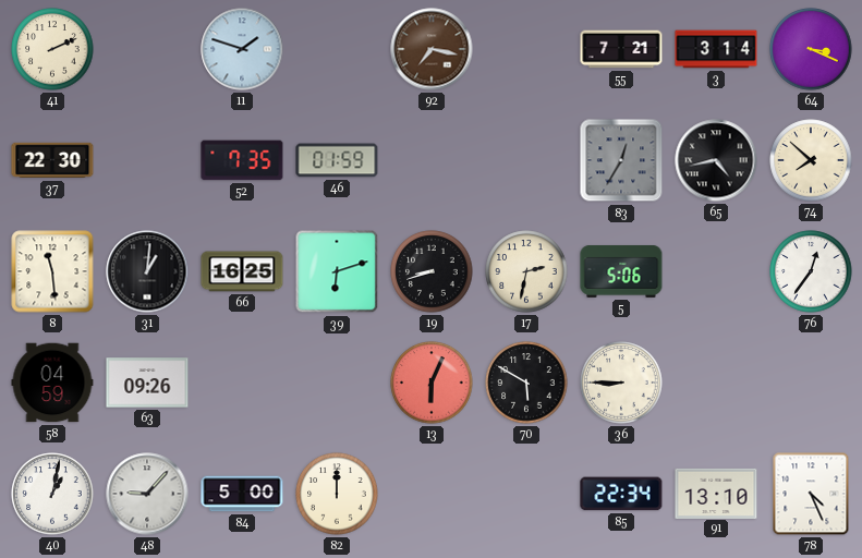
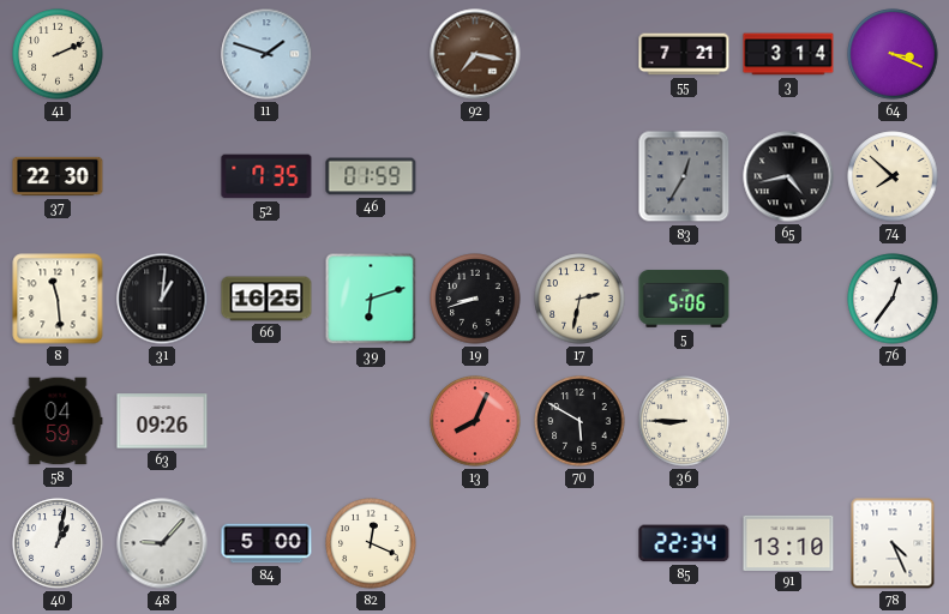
13: 6:04 -> 8:04 (475, 421)
82: 12:00 -> 12:19 (371, 543)
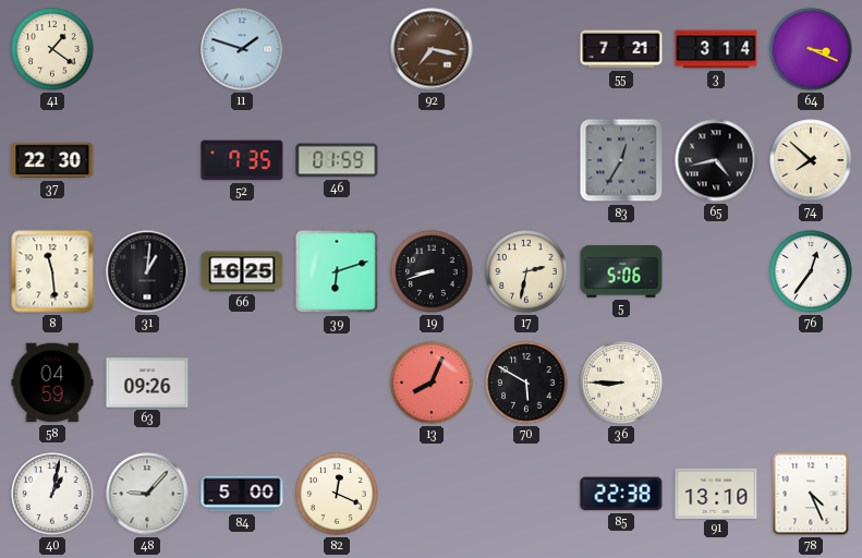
41: 2:11 -> 1:21 (52, 49)
85: 22:34 -> 22:38 (621, 494)
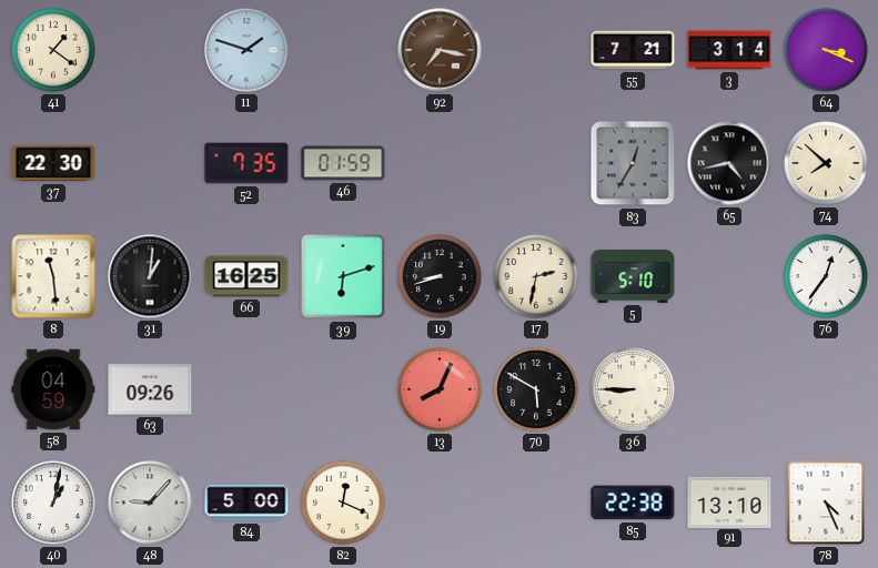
5: 5:06 -> 5:10 (633, 276)
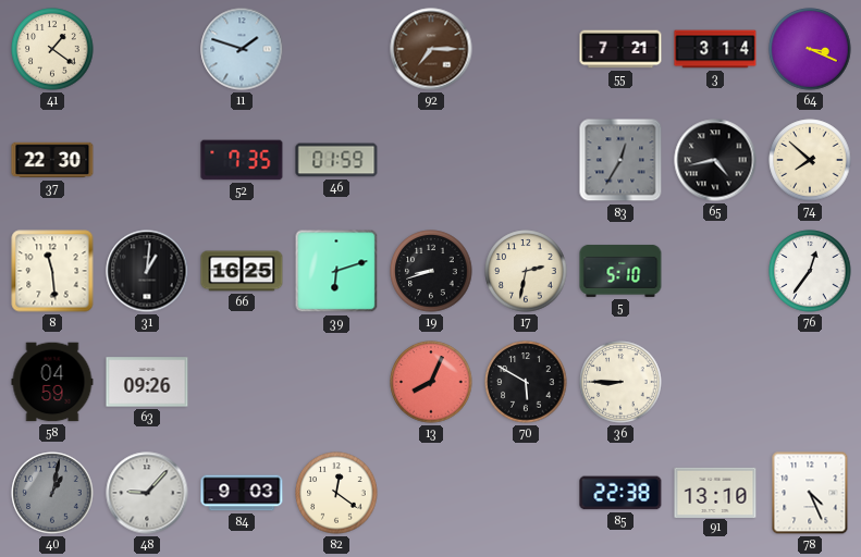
92: 7:17 -> 7:15 (431, 49)
40 dial: white -> grey (52, 493)
84: 5:00 -> 9:03 (242, 493)
82: 12:19 -> 12:21 (336, 493)
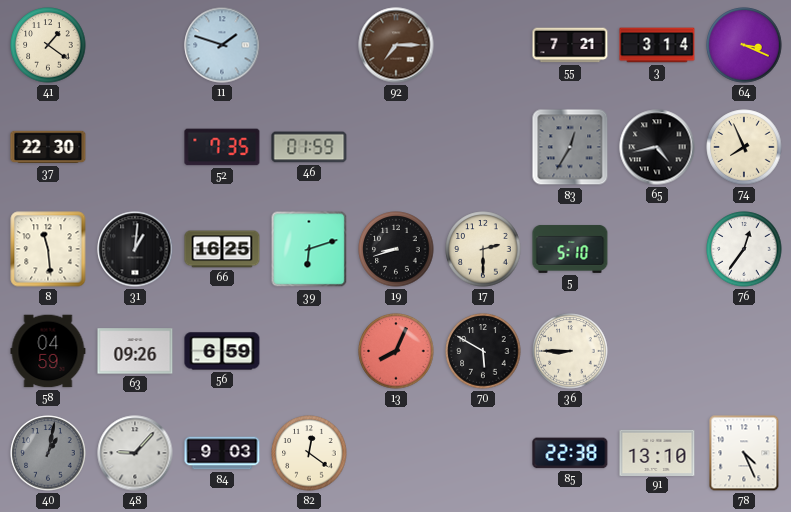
74: 7:52 -> 7:56 (744, 147)
17: 2:32 -> 2:30 (483, 249)
56: none -> 6:59 (222, 351)
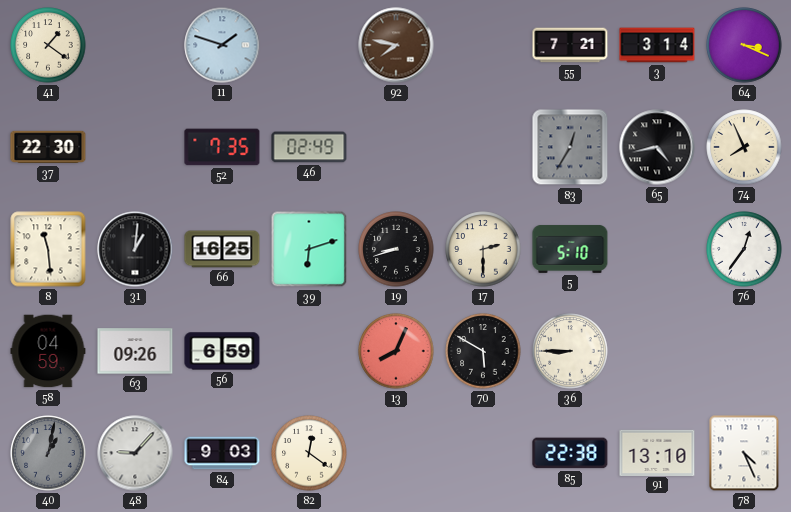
92: 7:15 -> 7:47 (396, 45)
46: 01:59 -> 02:49 (309, 147)
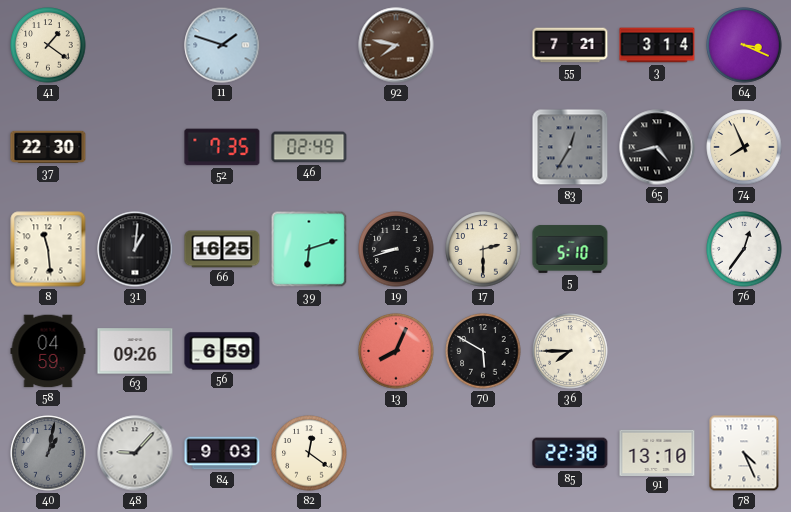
36: 8:45 -> 7:45 (570, 351)
